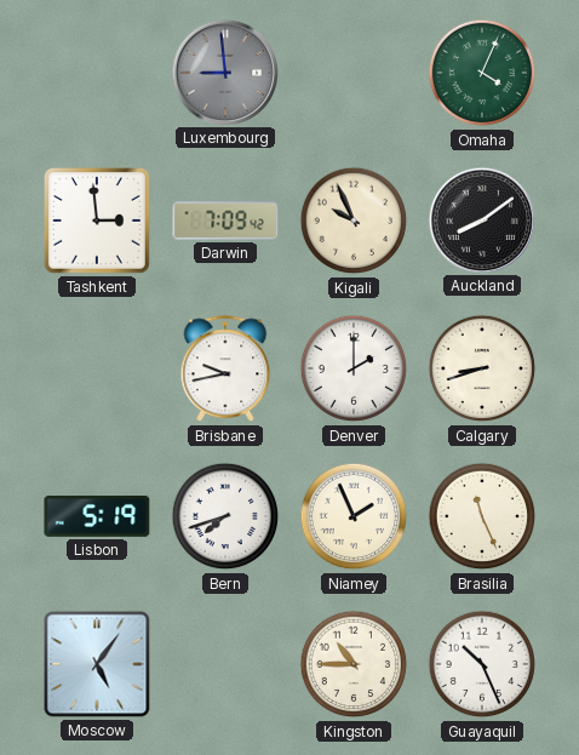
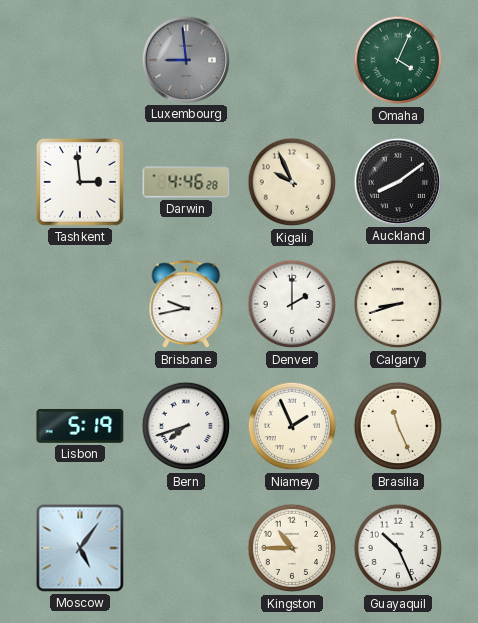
Darwin: 7:09 -> 4:46 (186, 182)
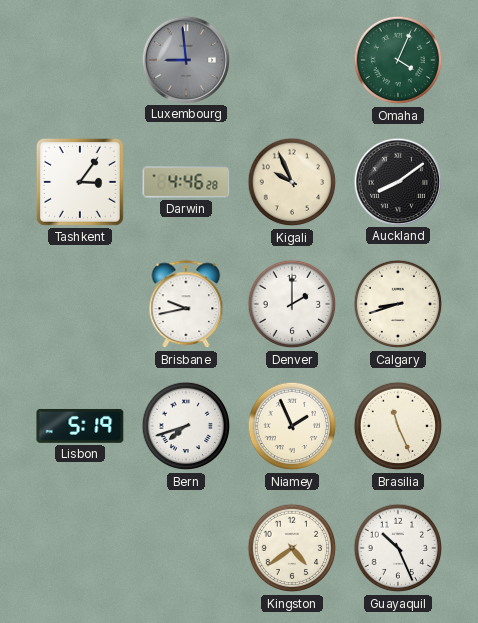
Tashkent: 2:59 -> 3:06 (80, 182)
Moscow: 5:06 -> none (80, 548)
Kingston: 10:45 -> 4:39 (292, 548)
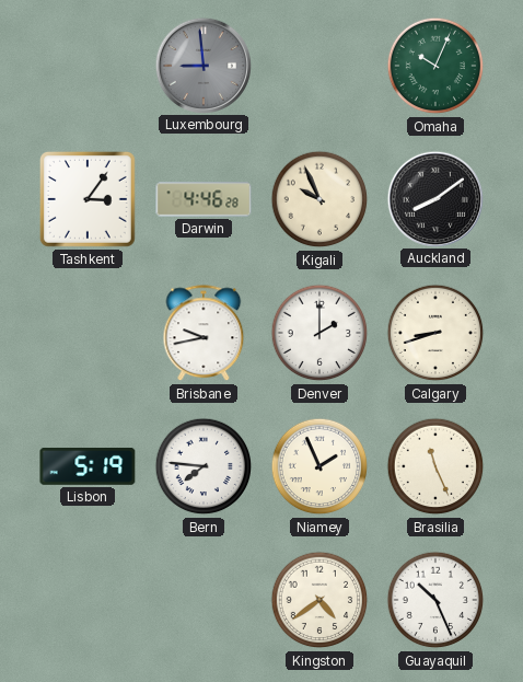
Omaha: 4:04 -> 10:04 (435, 66)
Bern: 7:42 -> 7:46 (204, 466)
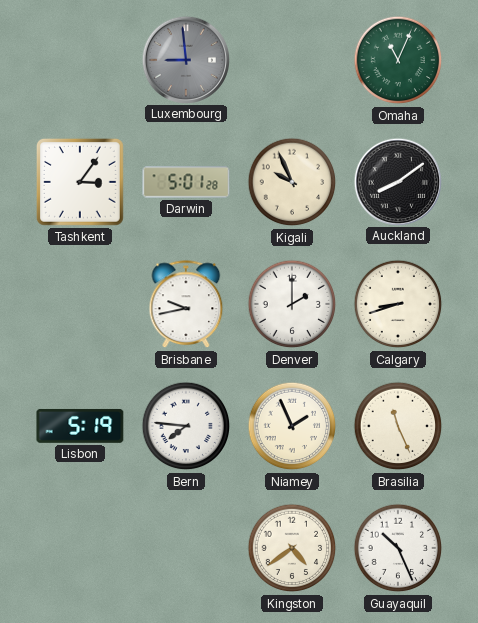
Omaha: 10:04 -> 11:04 (398, 60)
Darwin: 4:46 -> 5:01 (186, 182)
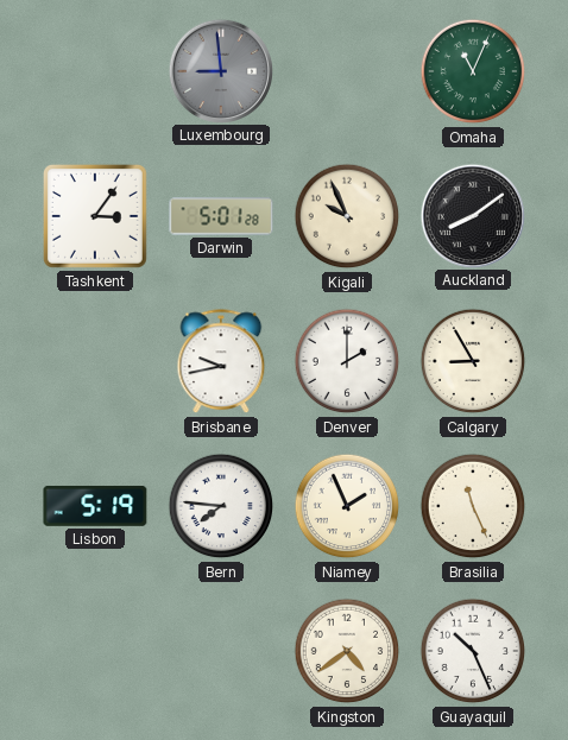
Calgary: 8:42 -> 8:55 (473, 361)
